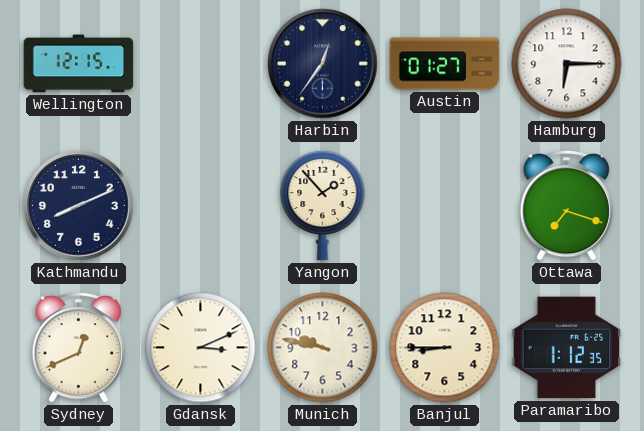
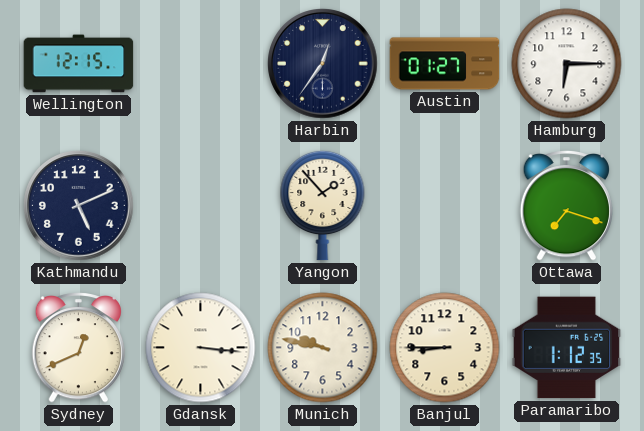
Kathmandu: 8:11 -> 5:11 (79, 206)
Gdansk: 3:11 -> 3:16 (201, 348)
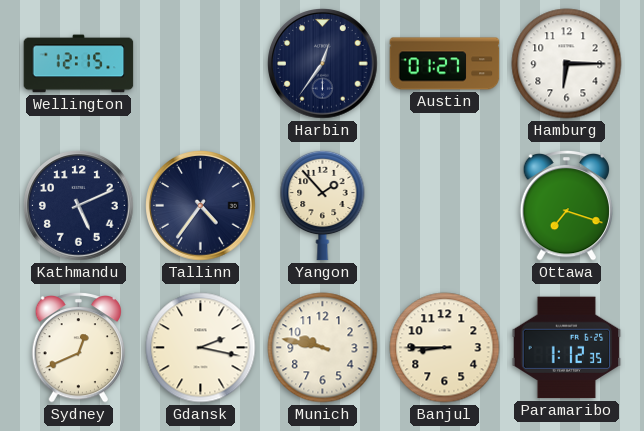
Tallinn: none -> 4:36 (201, 206)
Gdansk: 3:16 -> 2:17 (201, 348)
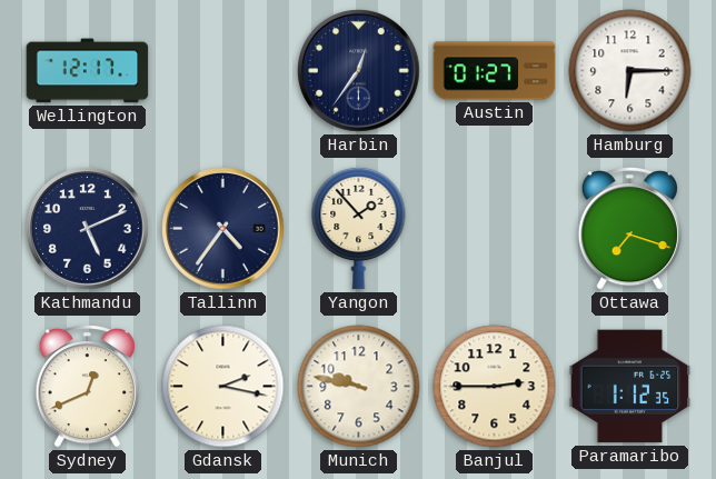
Wellington: 12:15 -> 12:17 (88, 71)
Banjul: 8:45 -> 2:45 (495, 387)
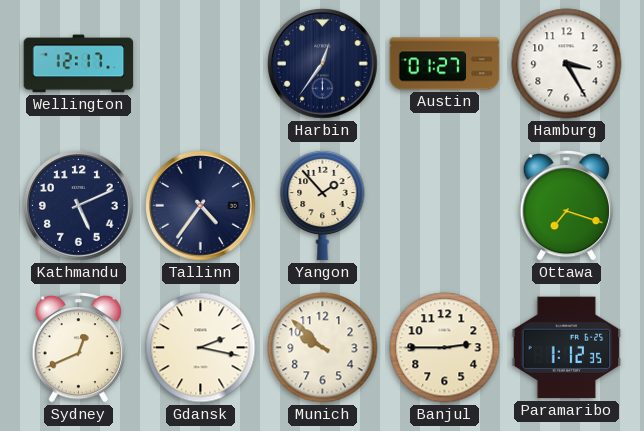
Hamburg: 6:15 -> 3:25 (567, 64)
Munich: 9:47 -> 9:52 (323, 348)
